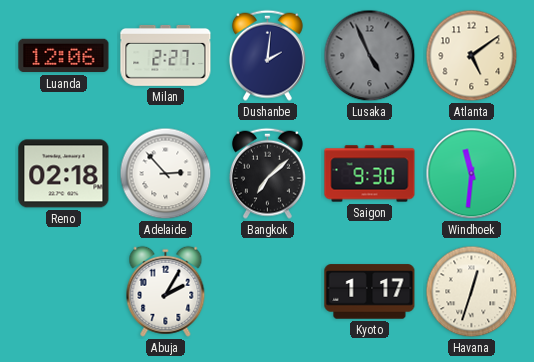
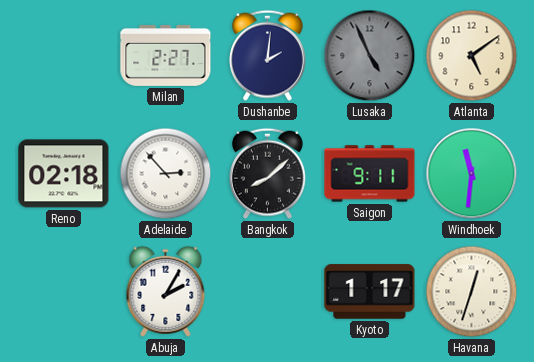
Luanda: 12:06 -> none (64, 56)
Bangkok: 7:08 -> 8:08 (267, 173)
Saigon: 9:30 -> 9:11 (370, 174)
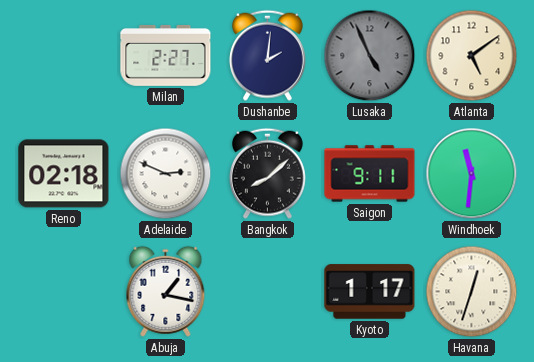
Adelaide: 2:53 -> 2:49 (166, 174)
Abuja: 2:05 -> 1:17 (166, 291)
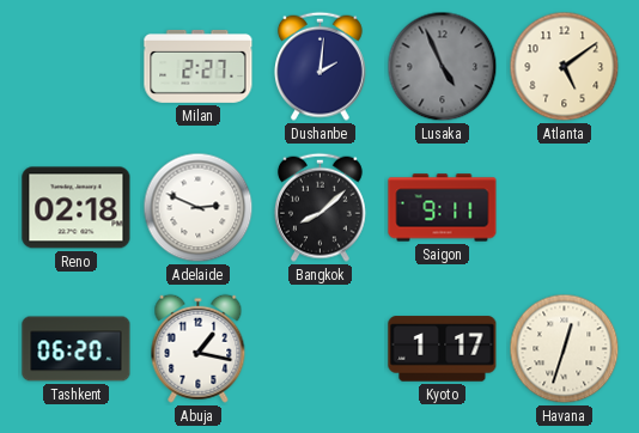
Windhoek: 11:31 -> none (472, 174)
Tashkent: none -> 06:20 (77, 349)
